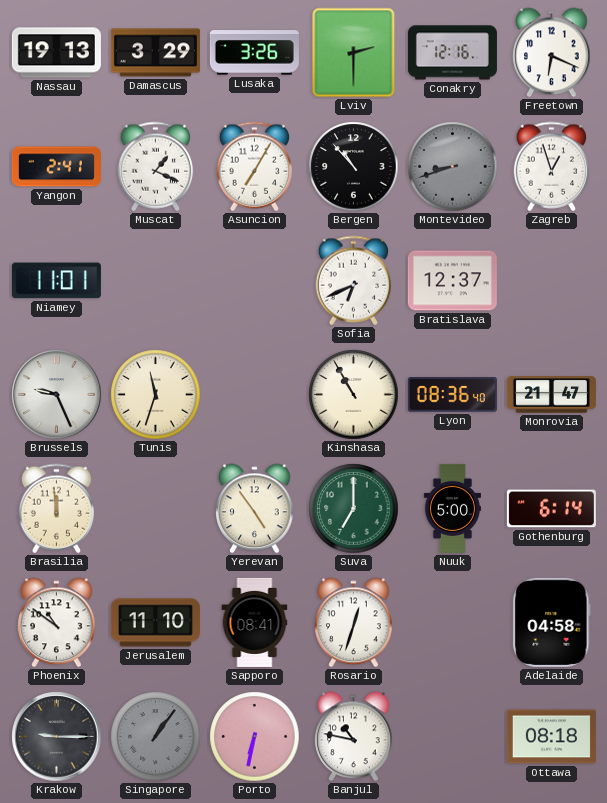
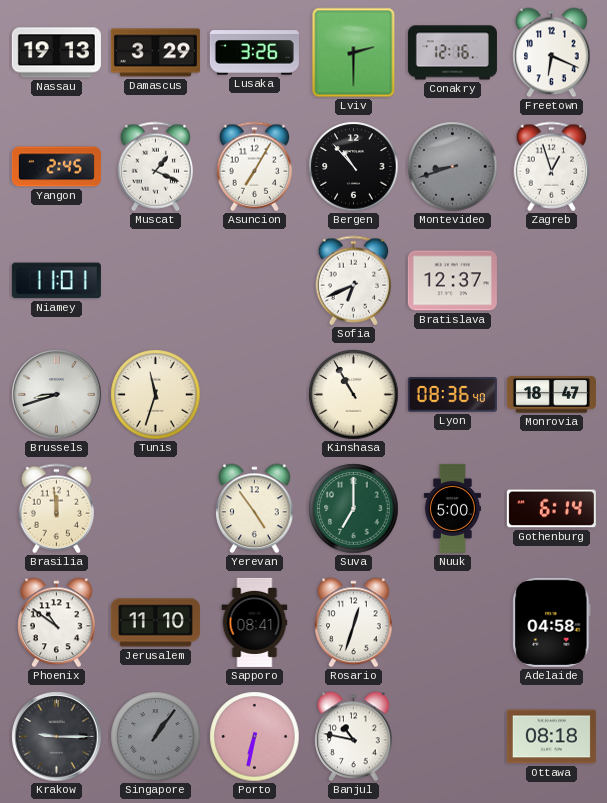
Yangon: 2:41 -> 2:45 (56, 167)
Brussels: 9:26 -> 8:42 (57, 395)
Monrovia: 21:47 -> 18:47 (551, 395)
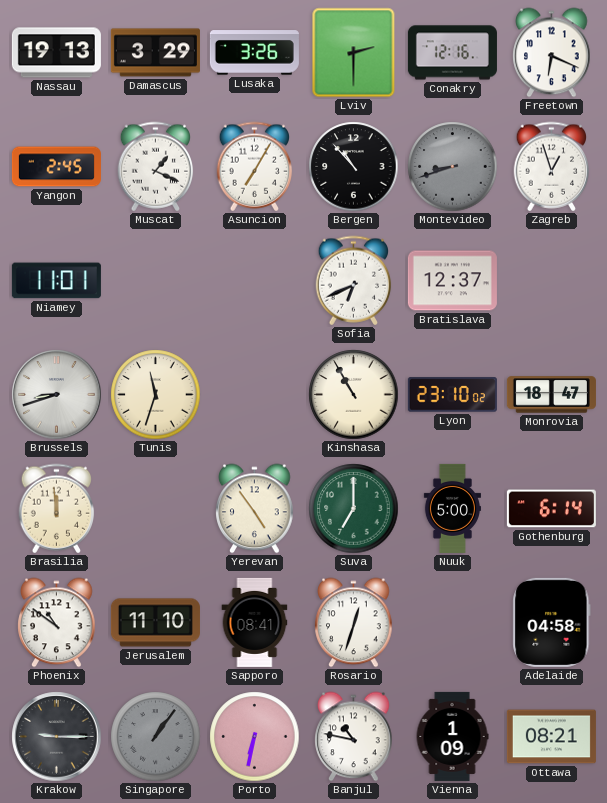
Lyon: 08:36 -> 23:10 (452, 395)
Vienna: none -> 1:09 (452, 736)
Ottawa: 08:18 -> 08:21 (551, 737)
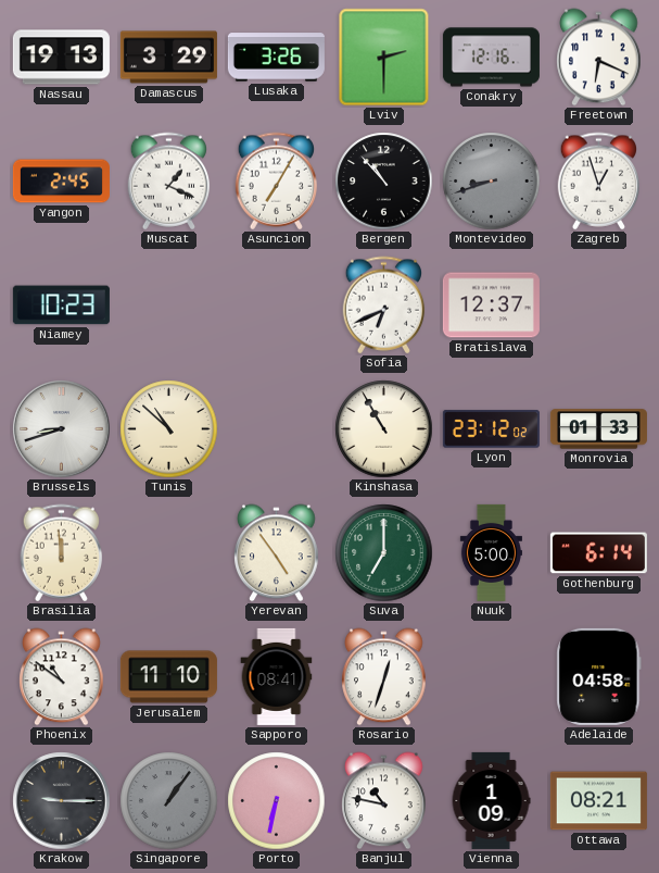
Niamey: 11:01 -> 10:23 (61, 305)
Tunis: 11:33 -> 10:52 (169, 429)
Lyon: 23:10 -> 23:12 (491, 429)
Monrovia: 18:47 -> 01:33 (598, 429)
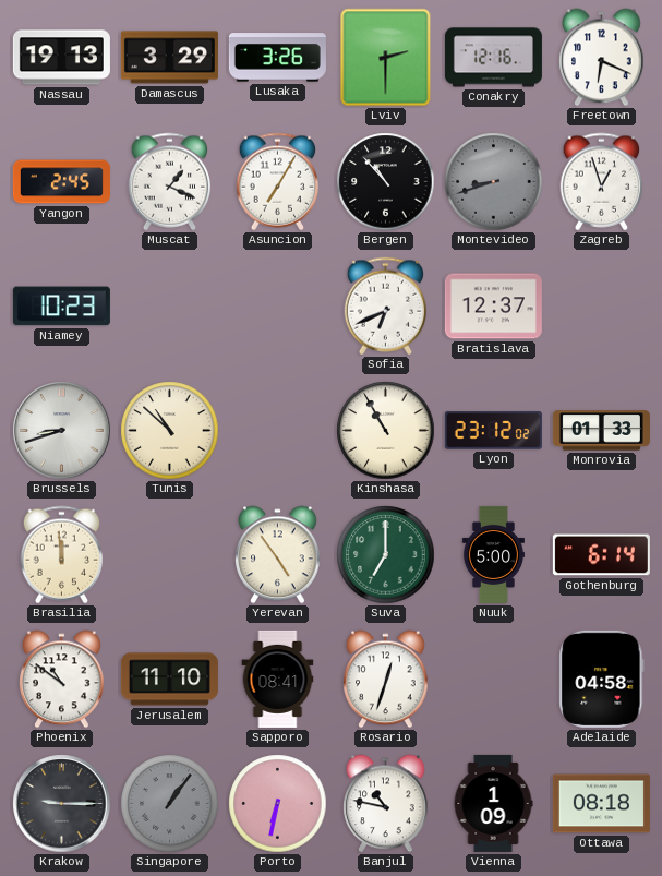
Ottawa: 08:21 -> 08:18 (601, 804)
